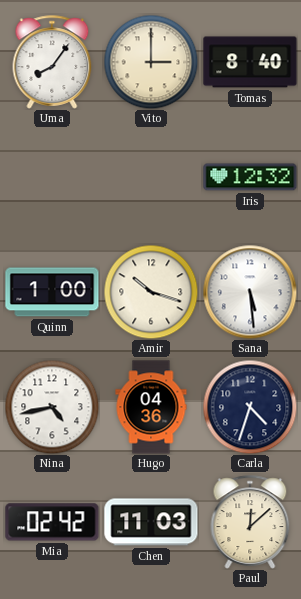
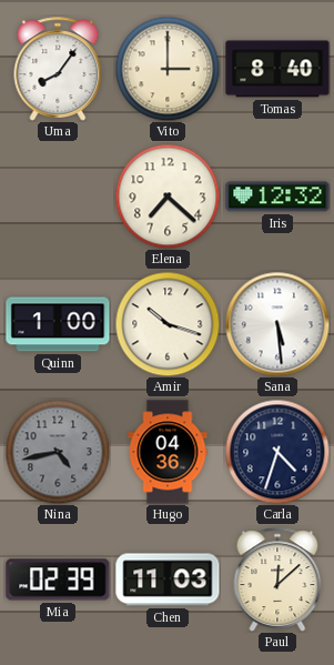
Elena: none -> 7:22 (168, 197)
Nina dial: white -> grey (58, 452)
Mia: 02:42 -> 02:39 (58, 580)
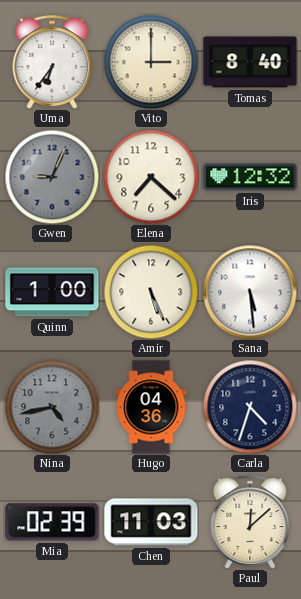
Uma: 8:06 -> 6:36 (52, 62)
Gwen: none -> 9:04 (52, 177)
Amir: 10:18 -> 5:26 (151, 292)
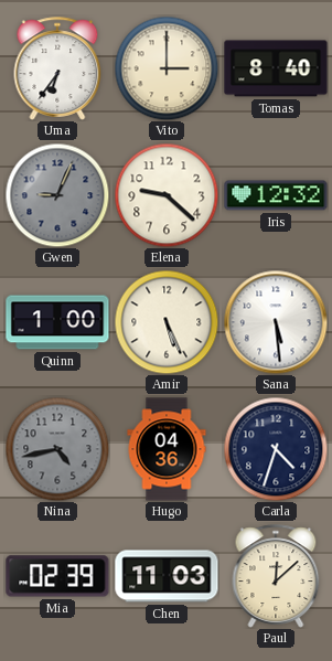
Elena: 7:22 -> 9:22 (167, 195)
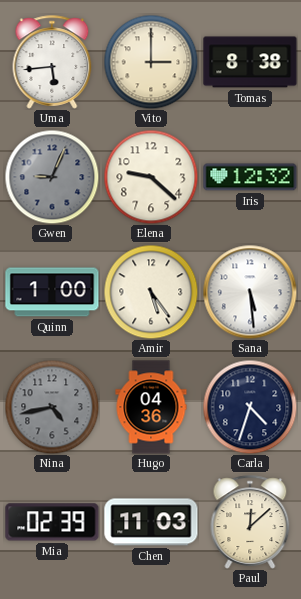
Uma: 6:36 -> 5:44 (52, 62)
Tomas: 8:40 -> 8:38 (250, 62)
Amir: 5:26 -> 5:24 (151, 292)
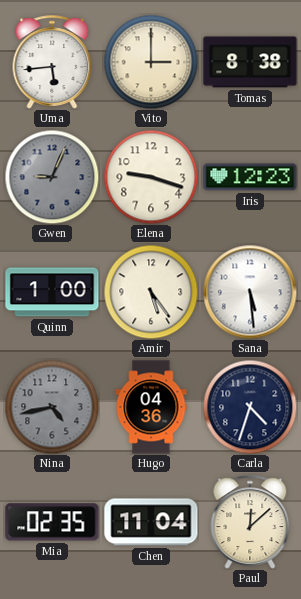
Elena: 9:22 -> 9:18 (151, 177)
Iris: 12:32 -> 12:23 (250, 177)
Mia: 02:39 -> 02:35 (52, 522)
Chen: 11:03 -> 11:04 (151, 522)
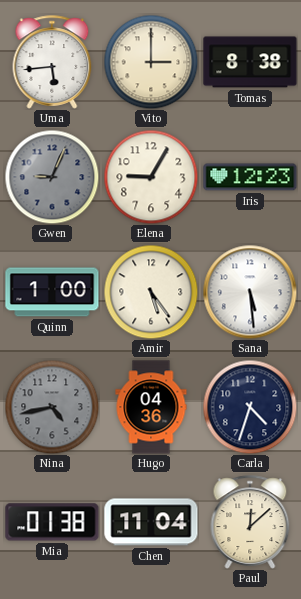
Elena: 9:18 -> 9:05 (151, 177)
Mia: 02:35 -> 01:38 (52, 522)
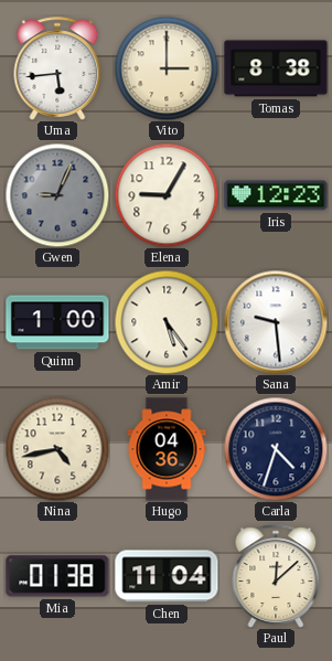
Sana: 5:29 -> 9:29 (276, 322)
Nina dial: grey -> cream (57, 449)
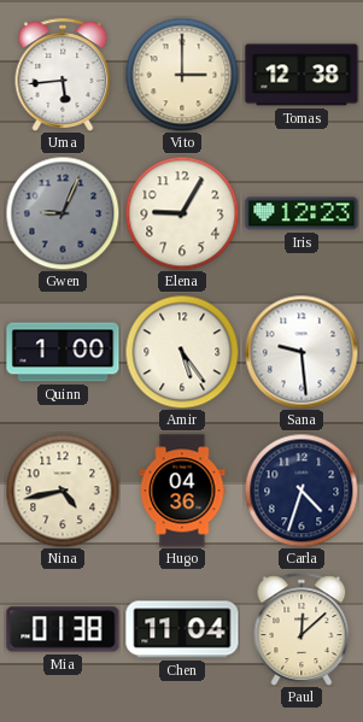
Tomas: 8:38 -> 12:38 (301, 75)
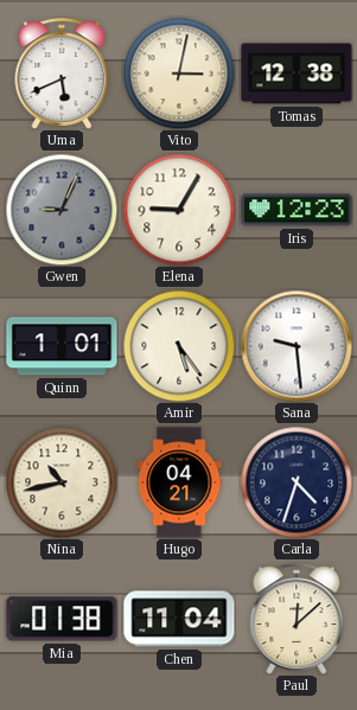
Uma: 5:44 -> 5:41 (62, 73)
Vito: 3:00 -> 3:02 (179, 73)
Quinn: 1:00 -> 1:01 (62, 346)
Nina: 4:43 -> 10:43 (62, 482)
Hugo: 04:36 -> 04:21 (179, 482)
